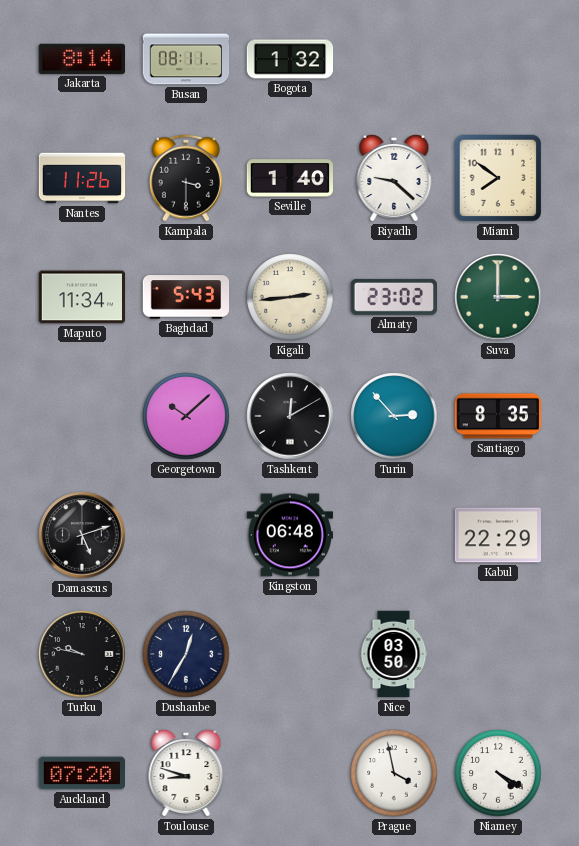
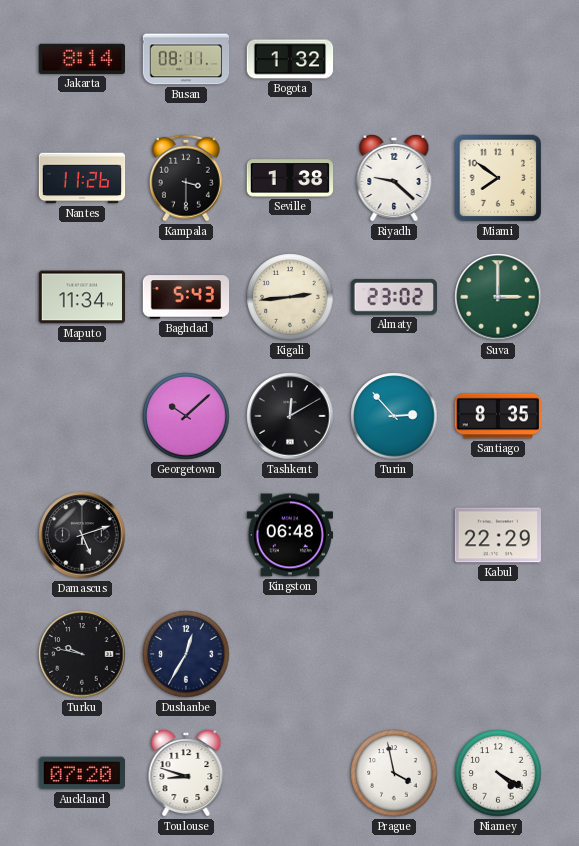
Seville: 1:40 -> 1:38 (290, 178)
Nice: 03:50 -> none (394, 654)
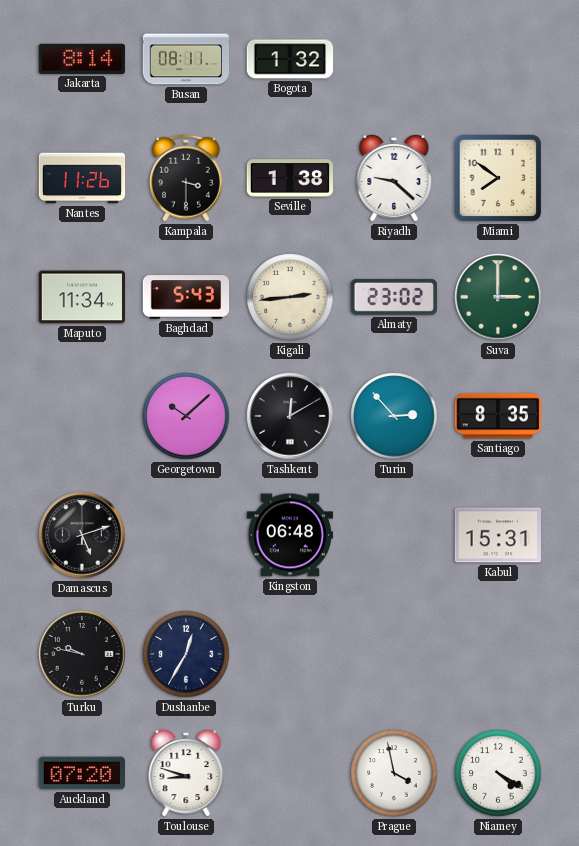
Kabul: 22:29 -> 15:31 (497, 535)
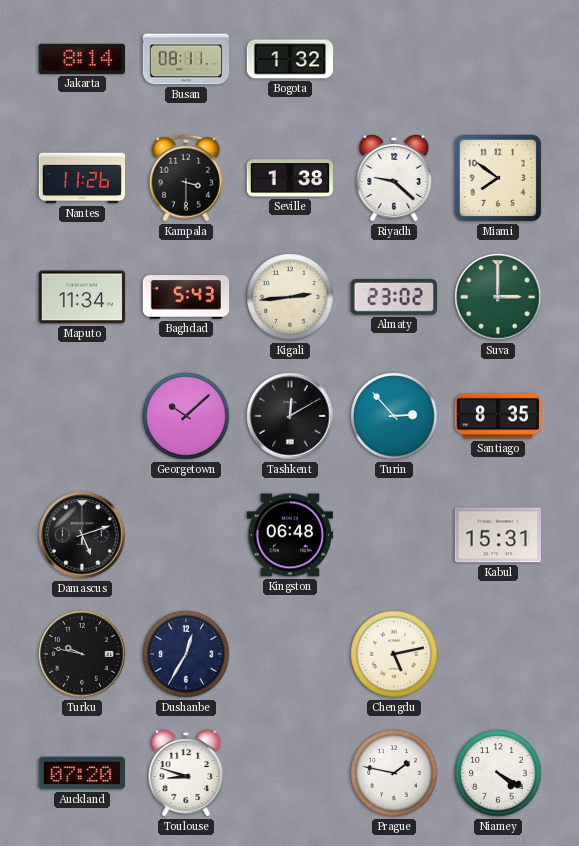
Chengdu: none -> 5:13 (394, 654)
Prague: 3:58 -> 1:47 (394, 773)
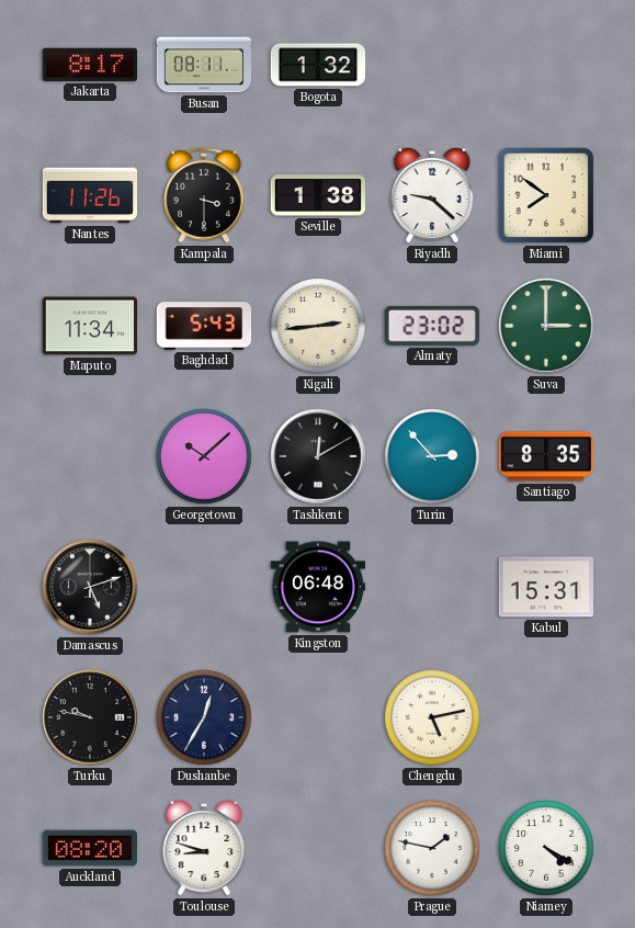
Jakarta: 8:14 -> 8:17 (89, 65)
Auckland: 07:20 -> 08:20 (89, 848)
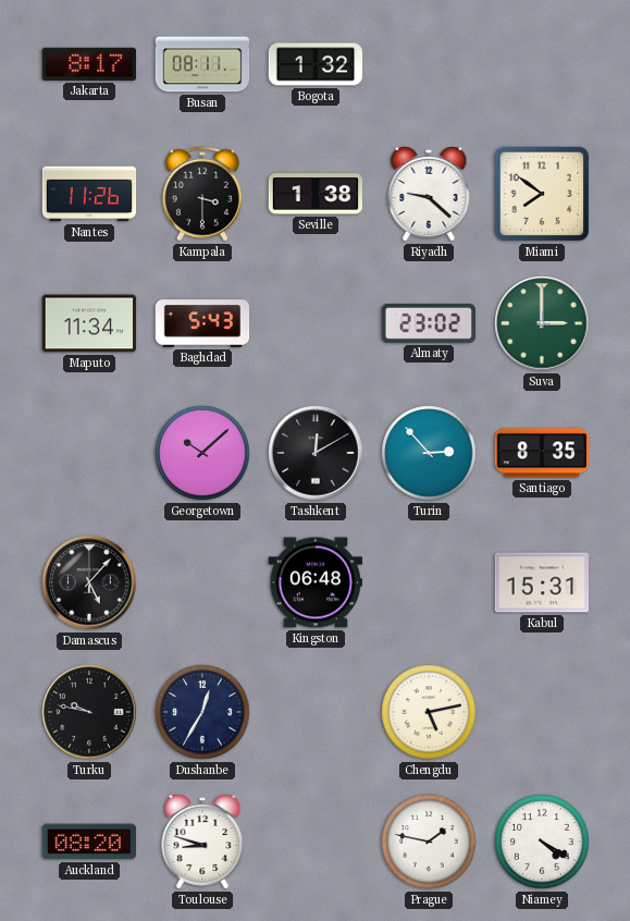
Kigali: 2:44 -> none (318, 326)
Damascus: 5:12 -> 5:07 (89, 582)
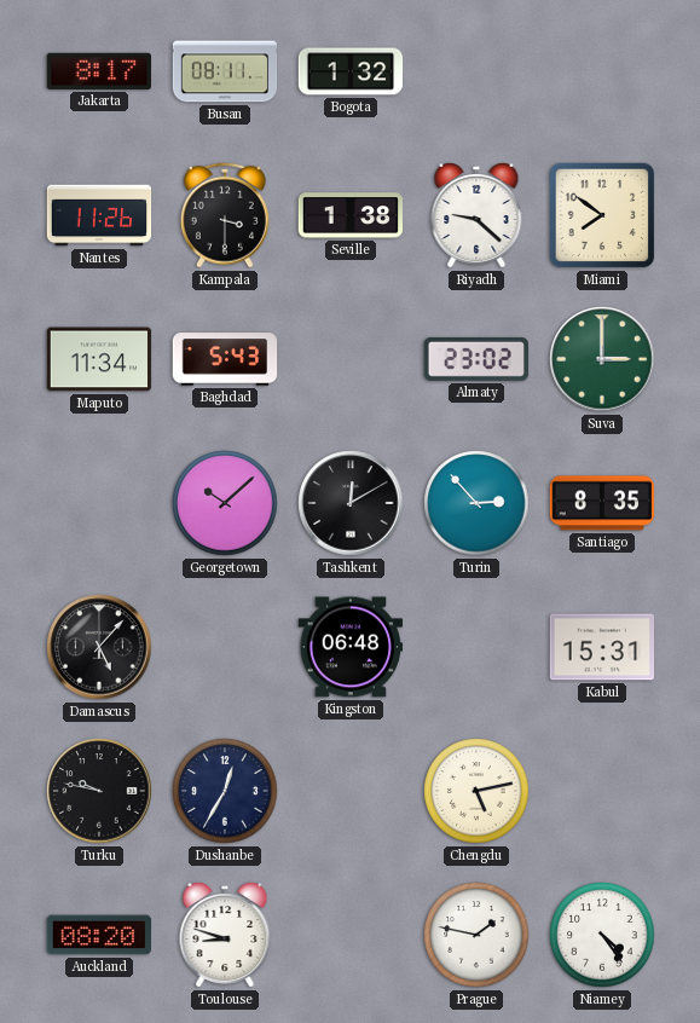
Niamey: 4:20 -> 4:24 (602, 935)
